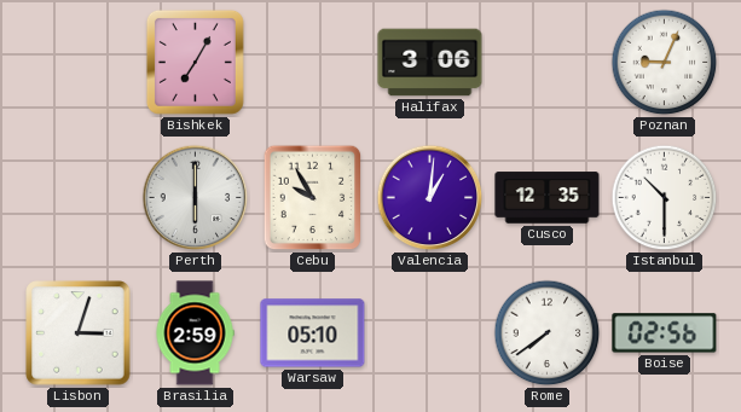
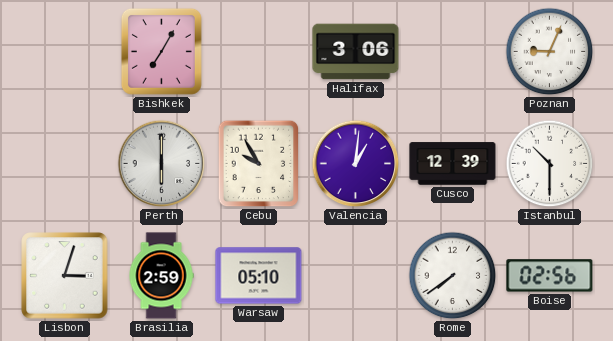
Cusco: 12:35 -> 12:39 (453, 164)
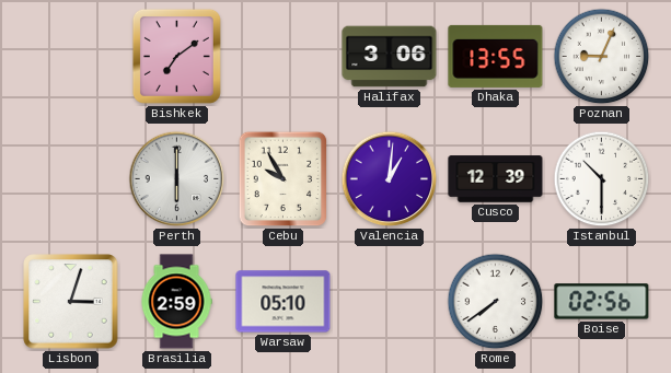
Bishkek: 7:05 -> 7:09 (176, 56)
Dhaka: none -> 13:55 (496, 56)
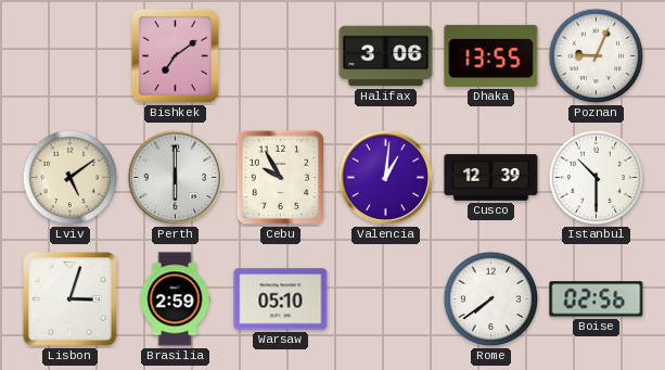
Lviv: none -> 5:09 (71, 178)
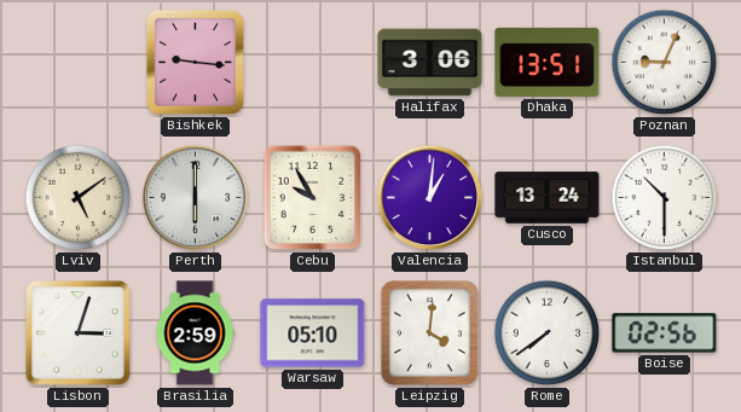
Bishkek: 7:09 -> 9:16 (195, 62)
Dhaka: 13:55 -> 13:51 (548, 62)
Cusco: 12:39 -> 13:24 (548, 198)
Leipzig: none -> 4:01 (429, 332)
